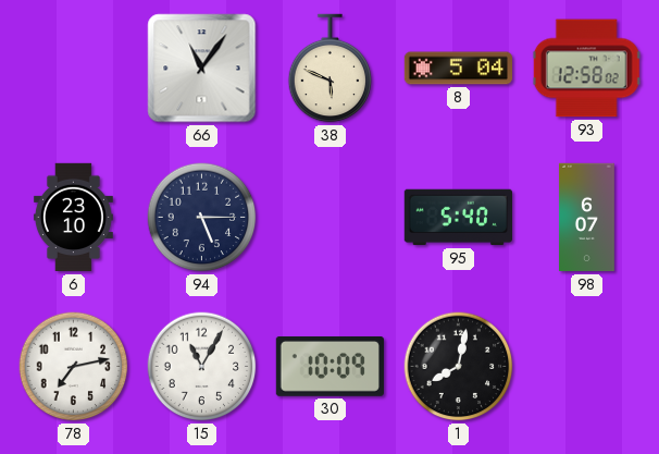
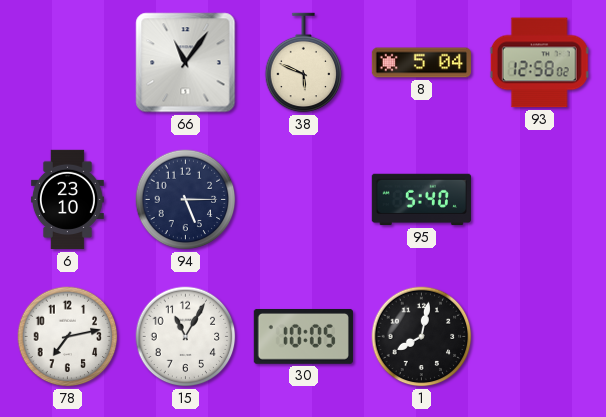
98: 6:07 -> none (586, 218)
30: 10:09 -> 10:05 (303, 337)
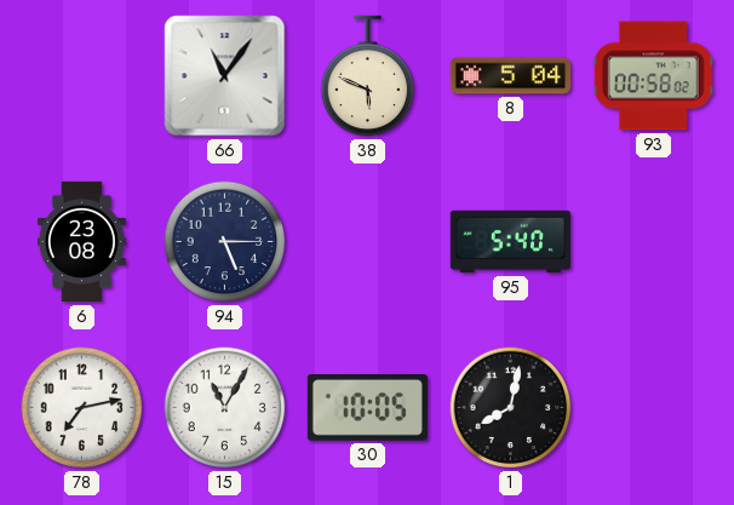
93: 12:58 -> 00:58 (653, 76)
6: 23:10 -> 23:08 (81, 242)
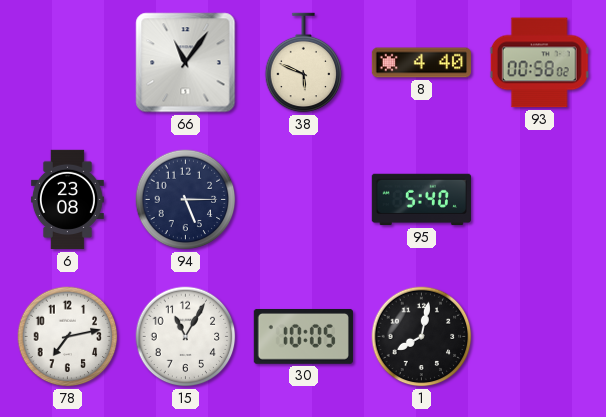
8: 5:04 -> 4:40 (422, 63)
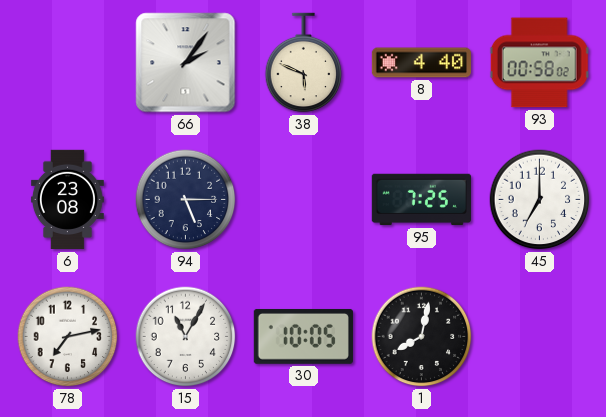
66: 11:06 -> 2:06 (186, 63)
95: 5:40 -> 7:25 (421, 200)
45: none -> 7:00 (540, 200)
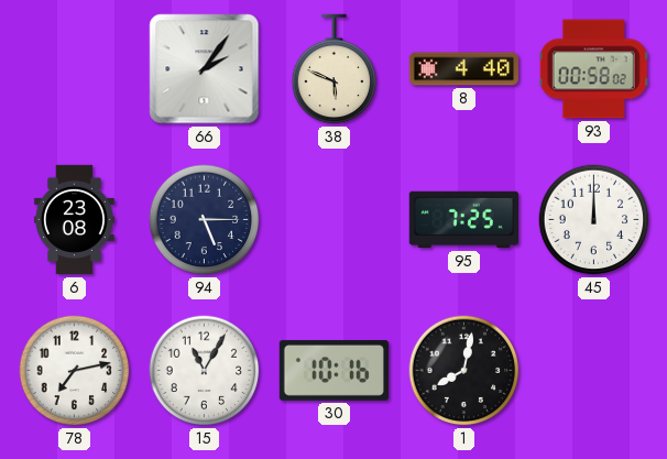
45: 7:00 -> 12:00 (594, 220)
30: 10:05 -> 10:16 (333, 371)
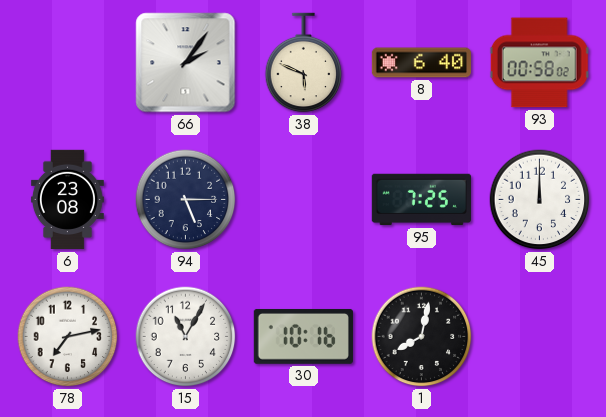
8: 4:40 -> 6:40 (422, 63)
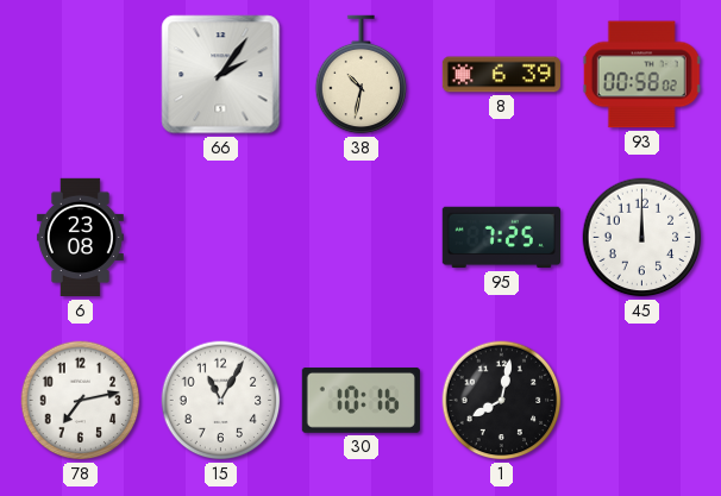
38: 5:49 -> 10:32 (362, 75)
8: 6:40 -> 6:39 (502, 75)
94: 5:15 -> none (186, 200)
